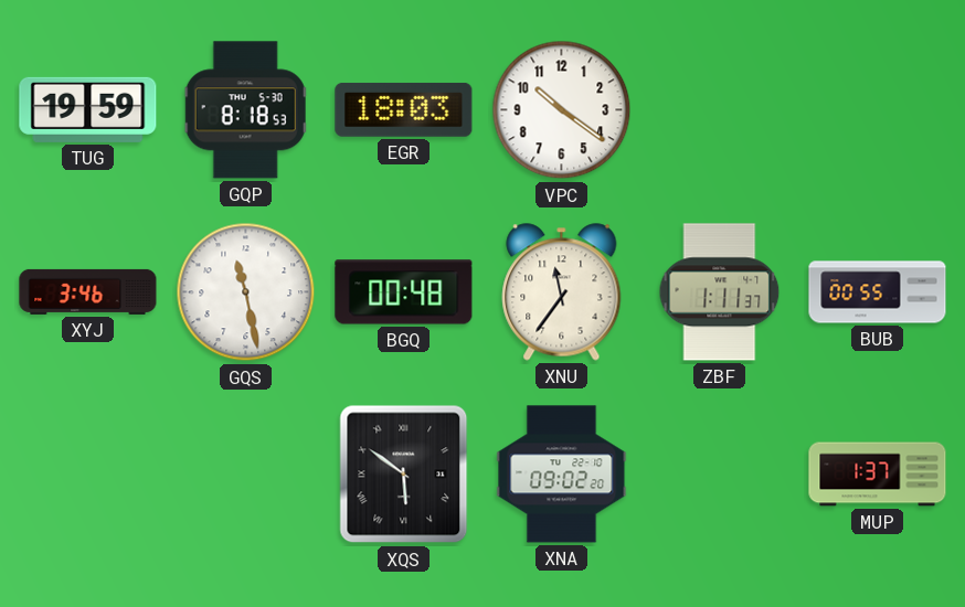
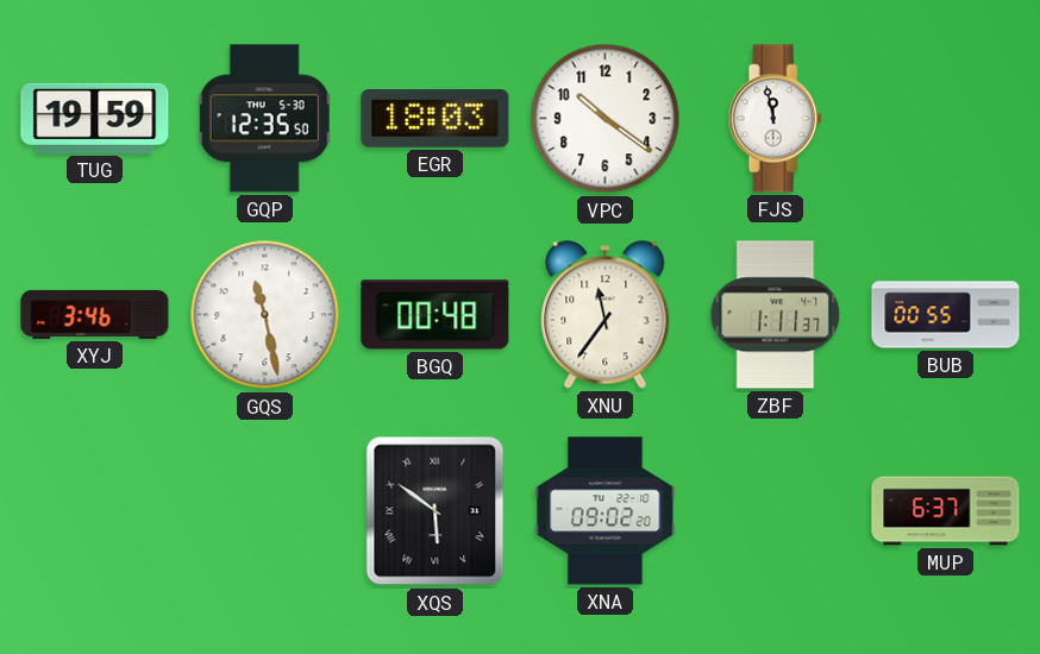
GQP: 8:18 -> 12:35 (265, 119)
FJS: none -> 11:58 (775, 119)
MUP: 1:37 -> 6:37 (946, 511)
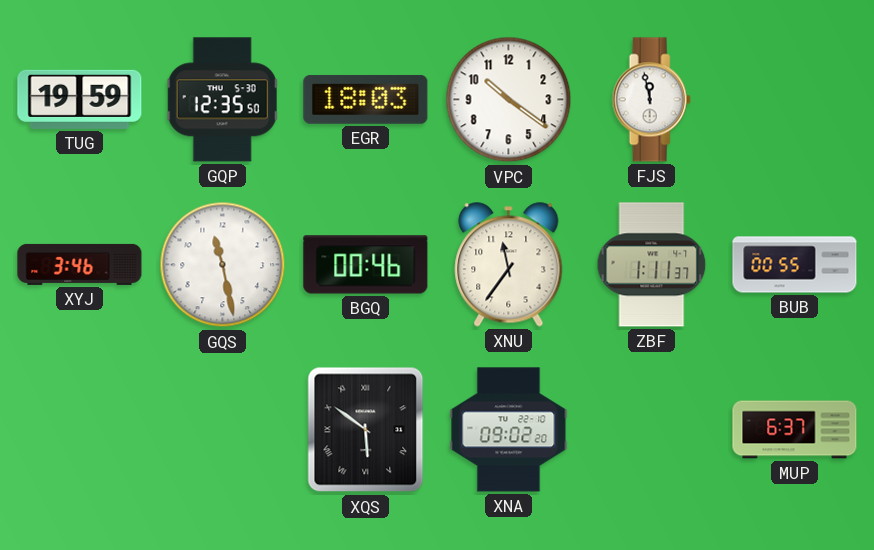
BGQ: 00:48 -> 00:46 (366, 265)
